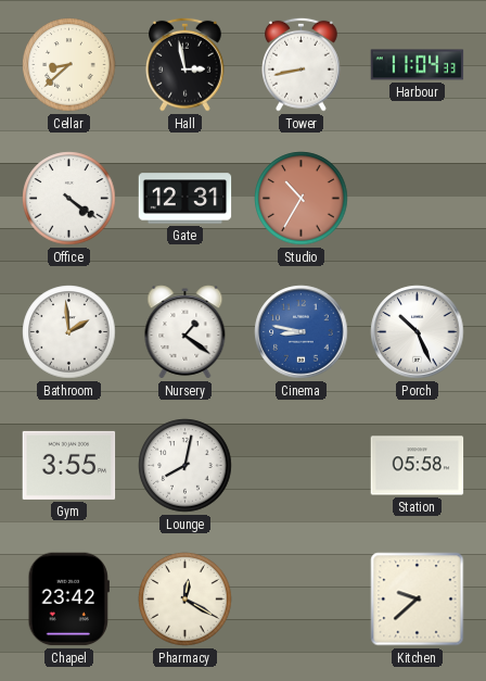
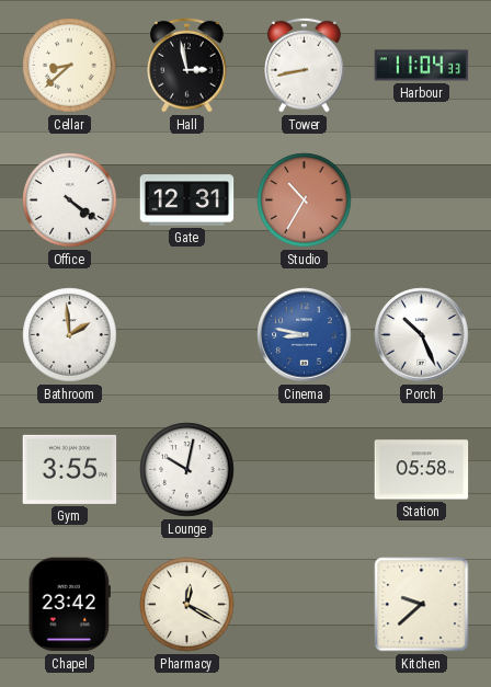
Nursery: 1:21 -> none (186, 332)
Lounge: 8:02 -> 10:02 (187, 470)
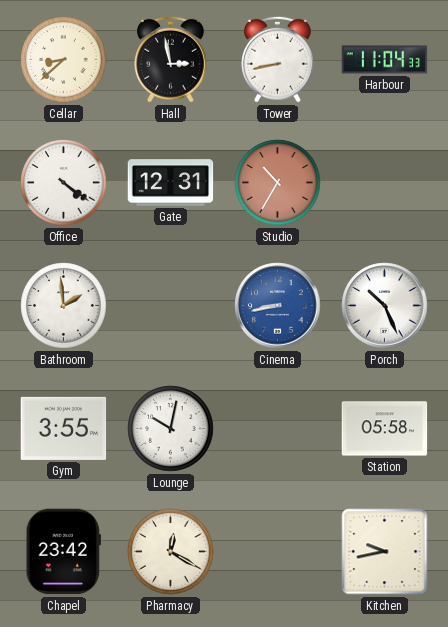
Cinema: 8:47 -> 8:43 (278, 306)
Kitchen: 9:38 -> 9:43 (385, 552)
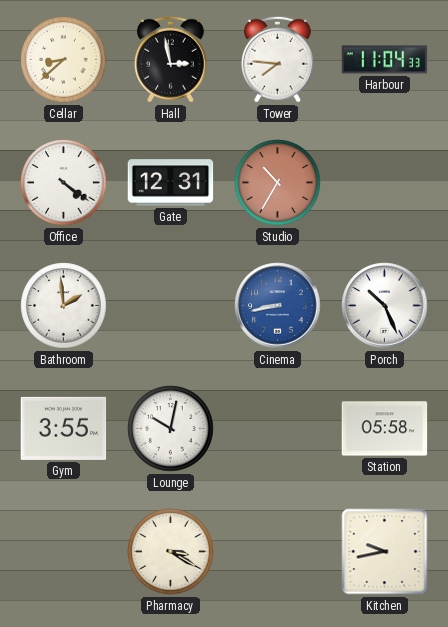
Tower: 8:43 -> 7:46 (278, 59)
Chapel: 23:42 -> none (63, 552)
Pharmacy: 12:20 -> 3:20 (171, 552)
